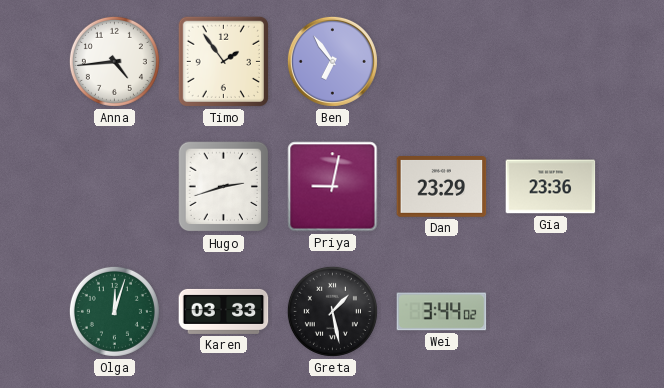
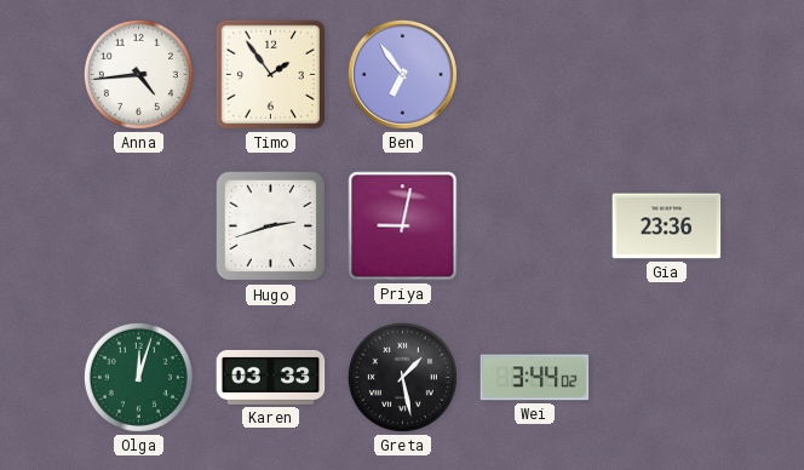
Dan: 23:29 -> none (442, 187)
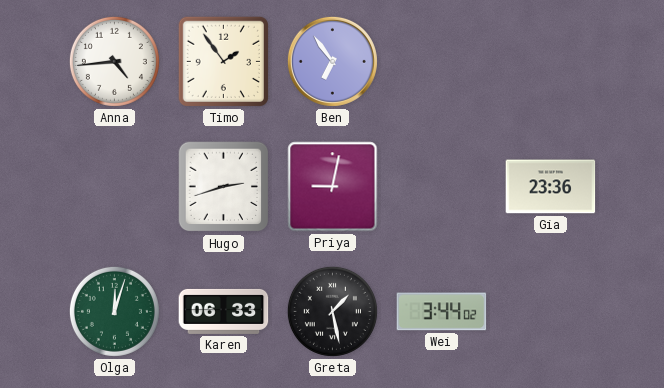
Karen: 03:33 -> 06:33 (224, 311)
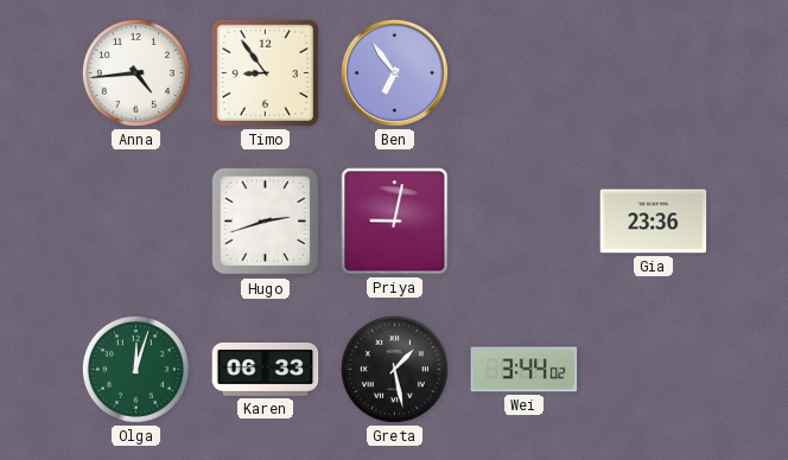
Timo: 1:54 -> 8:54 (265, 72)
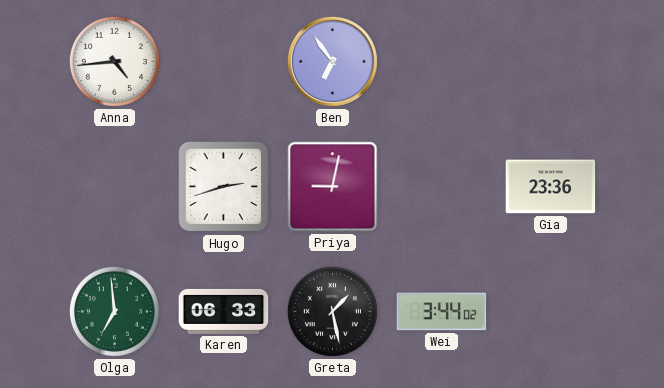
Timo: 8:54 -> none (265, 72)
Olga: 12:03 -> 6:59 (114, 311)
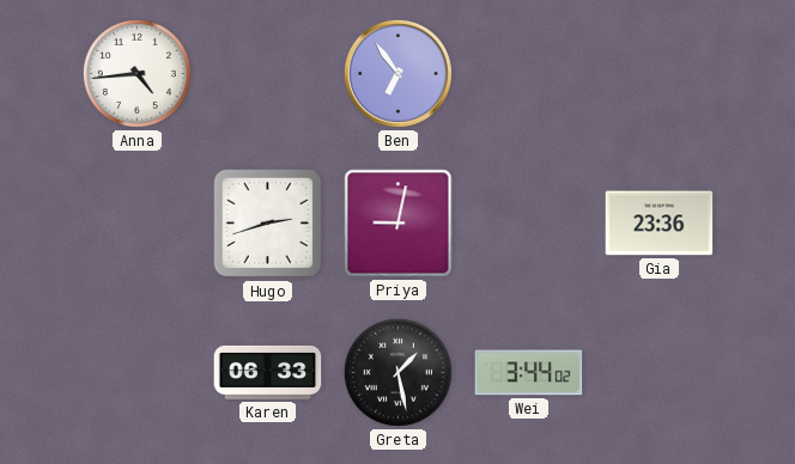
Olga: 6:59 -> none (114, 311)
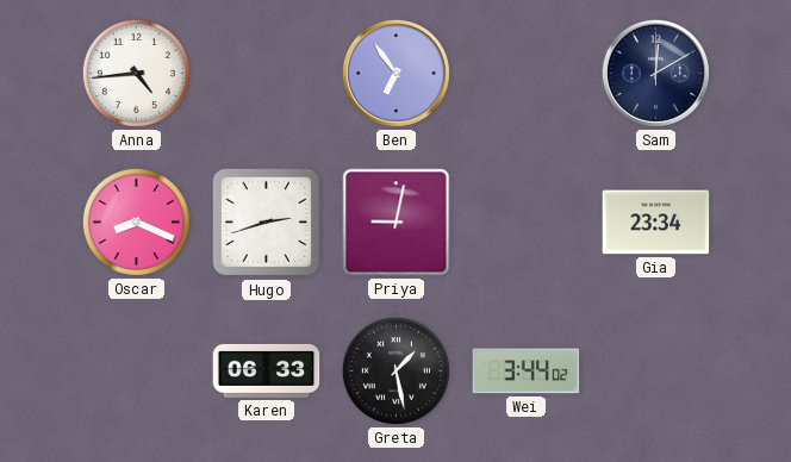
Sam: none -> 12:10 (655, 73)
Oscar: none -> 8:19 (136, 221)
Gia: 23:36 -> 23:34 (656, 223)
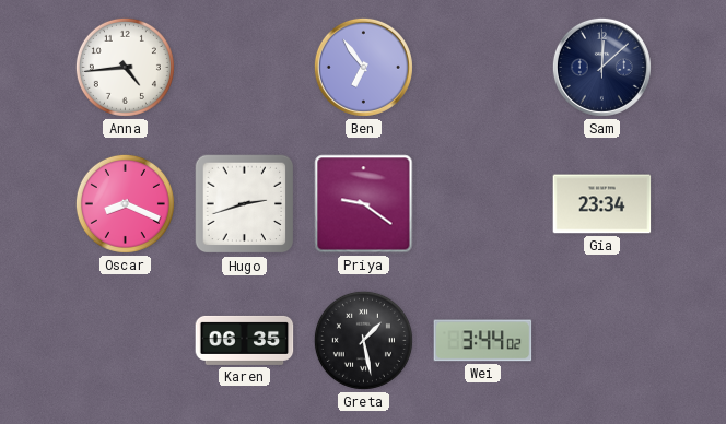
Sam: 12:10 -> 12:08 (601, 67)
Priya: 9:02 -> 9:21 (364, 204)
Karen: 06:33 -> 06:35 (245, 340)
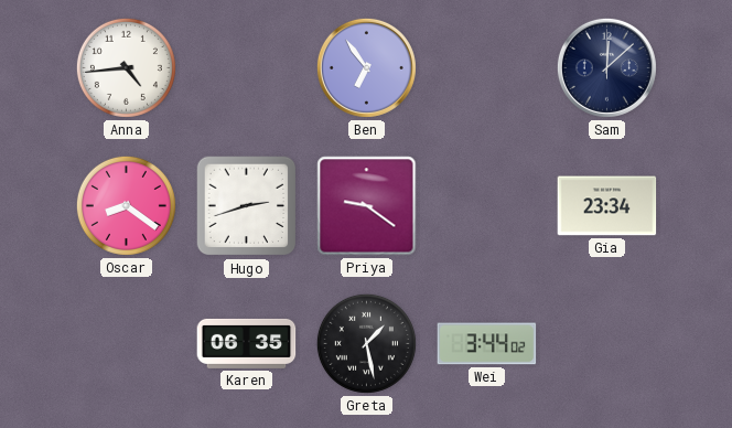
Oscar: 8:19 -> 8:21 (126, 205)
